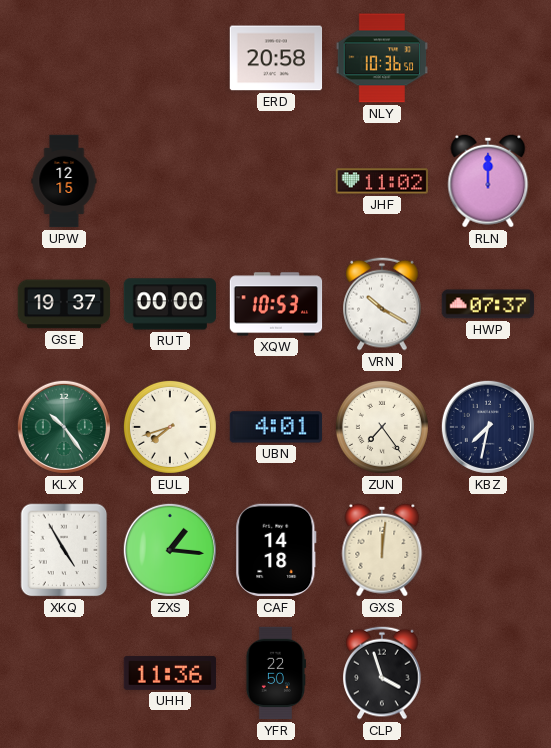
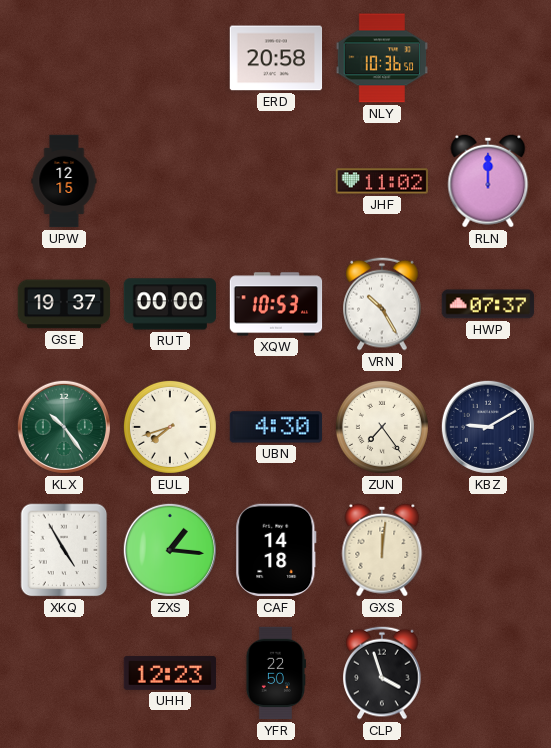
VRN: 10:20 -> 10:25 (382, 304)
UBN: 4:01 -> 4:30 (276, 427)
KBZ: 7:32 -> 9:10 (488, 427)
UHH: 11:36 -> 12:23 (170, 673)
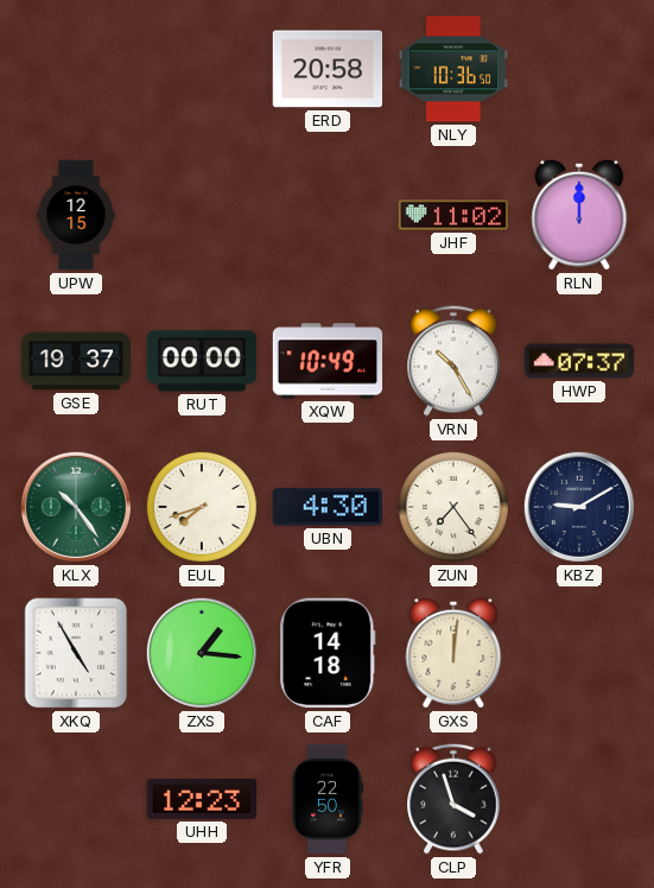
XQW: 10:53 -> 10:49 (328, 361)
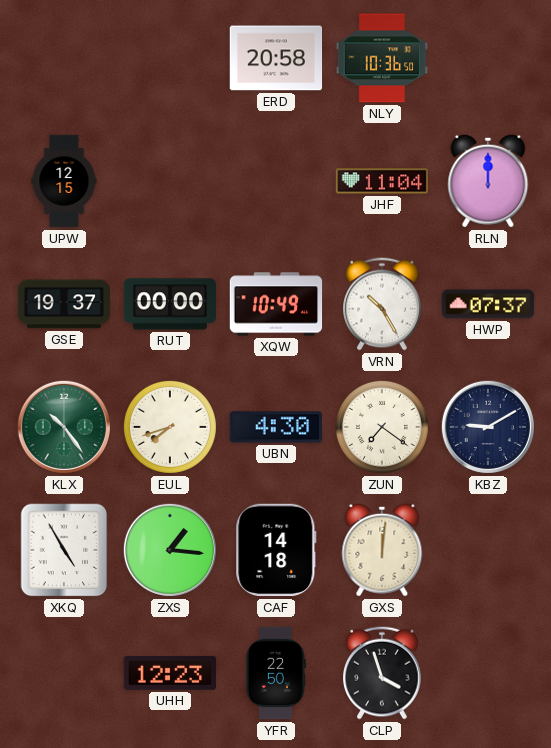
JHF: 11:02 -> 11:04 (382, 181)
ZUN: 7:24 -> 7:21 (382, 427)
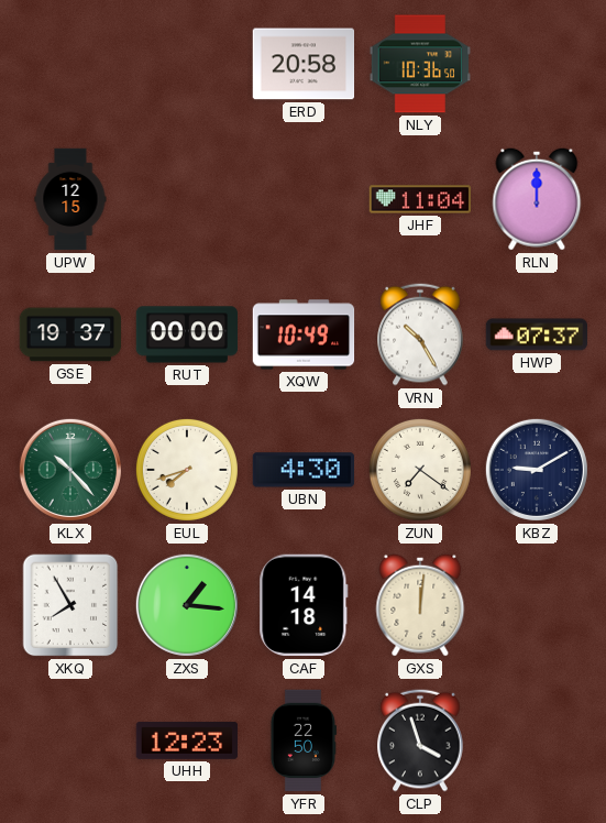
KLX: 10:24 -> 10:23 (70, 470)
XKQ: 4:55 -> 7:55 (70, 605)
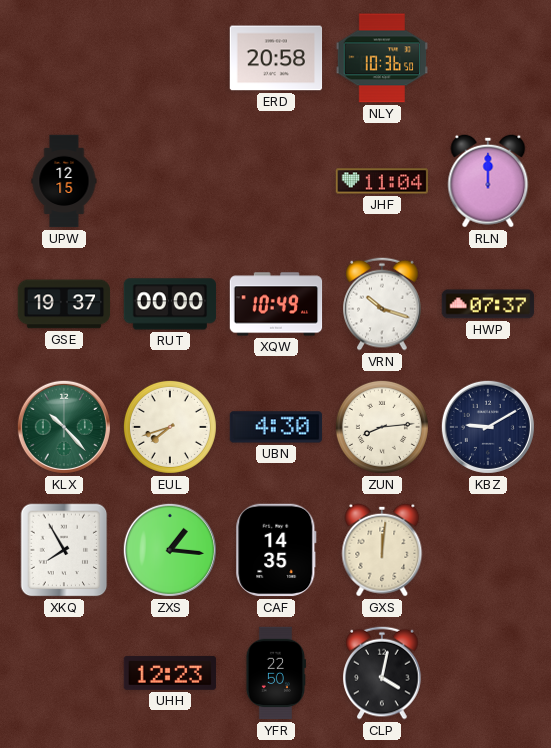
VRN: 10:25 -> 10:18 (382, 304)
ZUN: 7:21 -> 8:14 (382, 427)
CAF: 14:18 -> 14:35 (276, 550)
CLP: 3:57 -> 4:02 (382, 673)
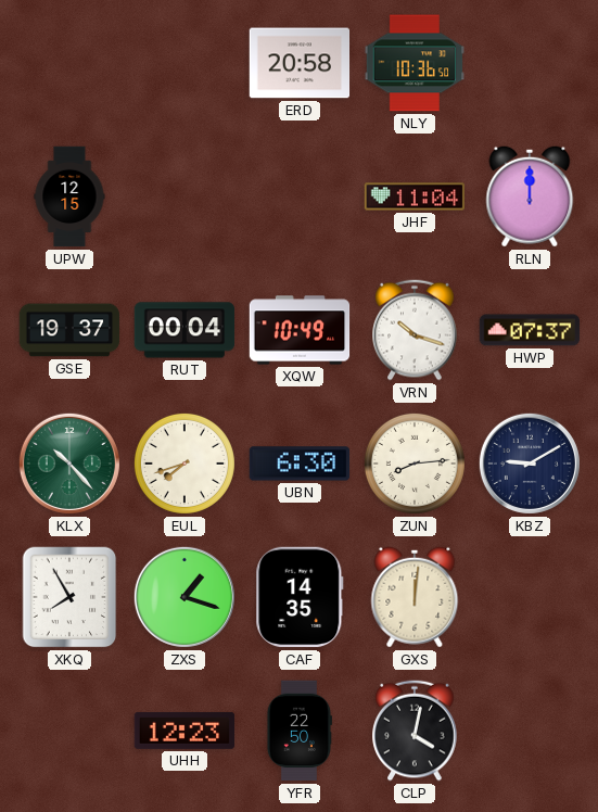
RUT: 00:00 -> 00:04 (185, 330)
UBN: 4:30 -> 6:30 (300, 464)
ZXS: 1:16 -> 1:18 (185, 597)
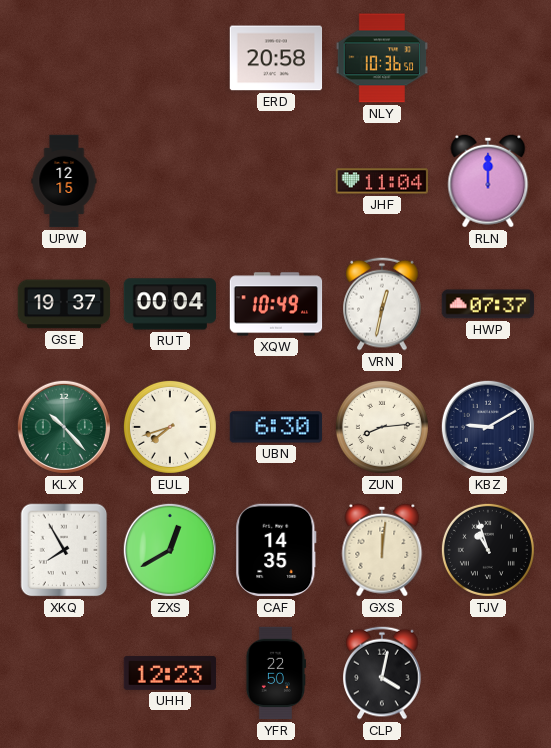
VRN: 10:18 -> 12:32 (382, 304)
ZXS: 1:18 -> 12:40 (170, 550)
TJV: none -> 10:57 (488, 550)
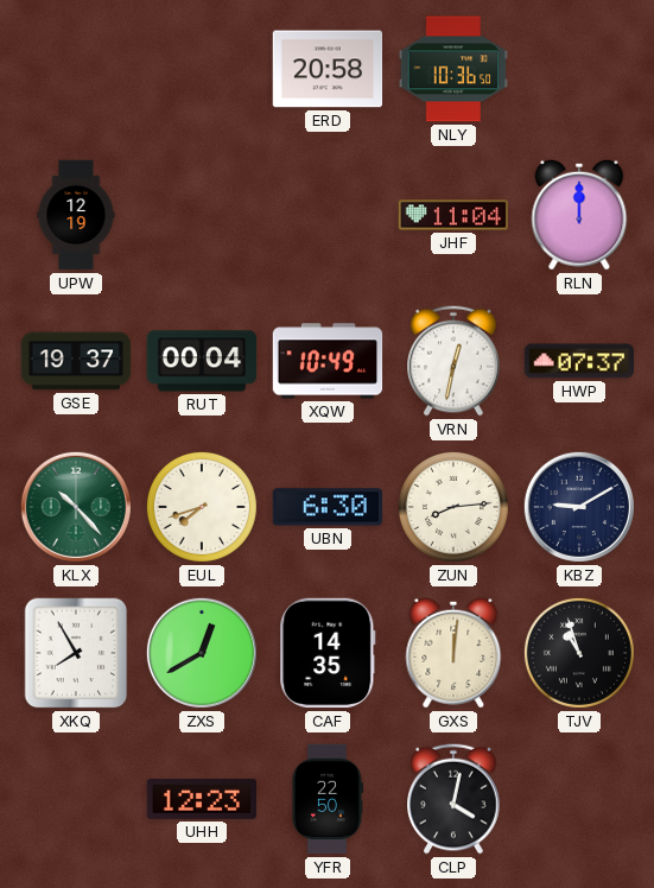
UPW: 12:15 -> 12:19 (76, 215)
